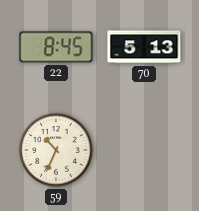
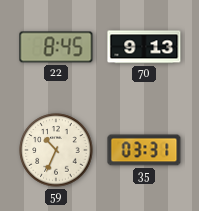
70: 5:13 -> 9:13 (144, 47)
35: none -> 03:31 (144, 150)
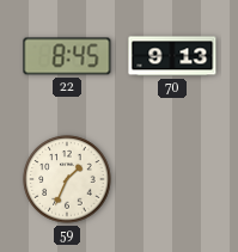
59: 10:34 -> 1:34 (67, 179)
35: 03:31 -> none (144, 150)
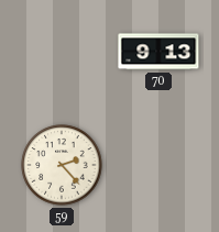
22: 8:45 -> none (67, 56)
59: 1:34 -> 2:23 (62, 165)
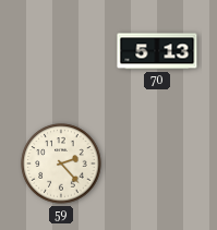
70: 9:13 -> 5:13 (157, 51)
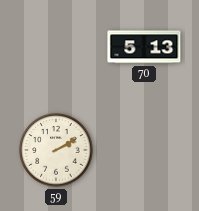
59: 2:23 -> 2:10 (56, 150)
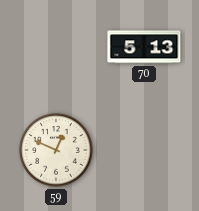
59: 2:10 -> 12:49 (56, 150)
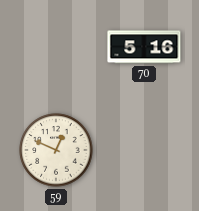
70: 5:13 -> 5:16 (144, 47)
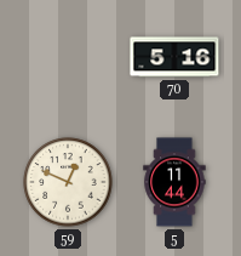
5: none -> 11:44 (174, 182)
